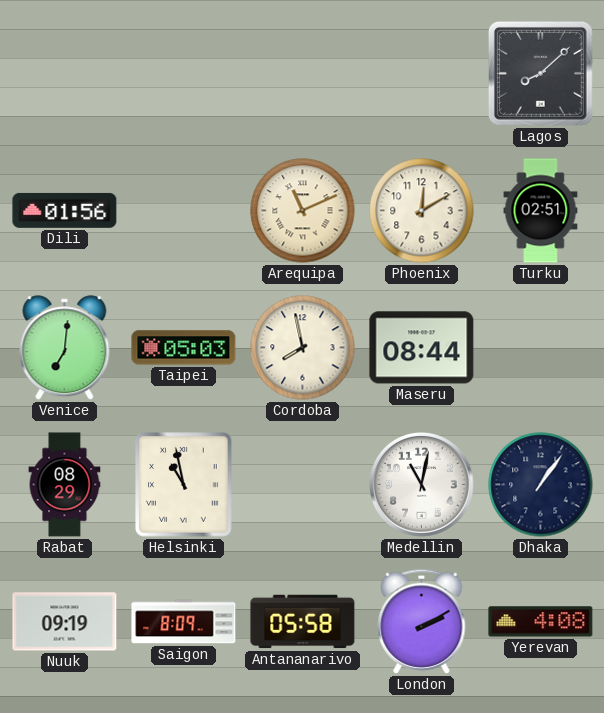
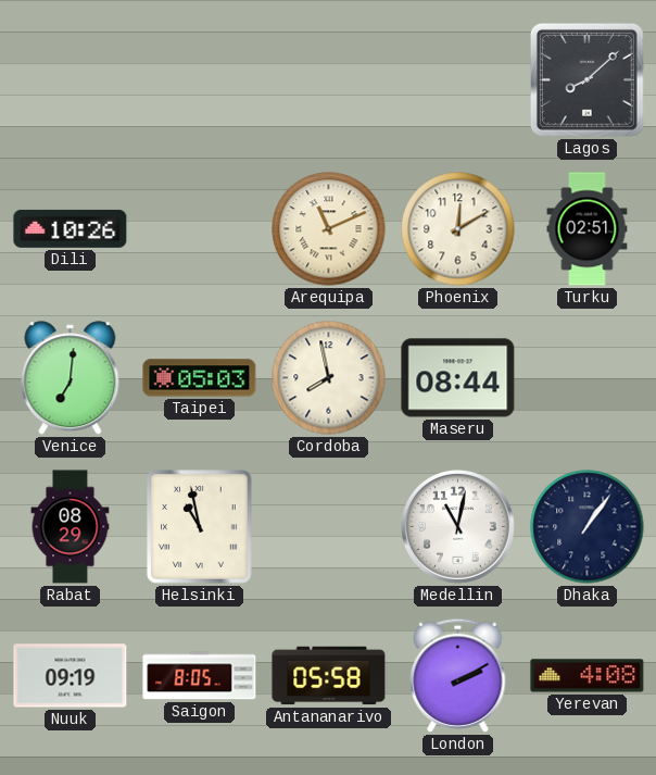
Dili: 01:56 -> 10:26 (71, 228)
Saigon: 8:09 -> 8:05 (200, 676)
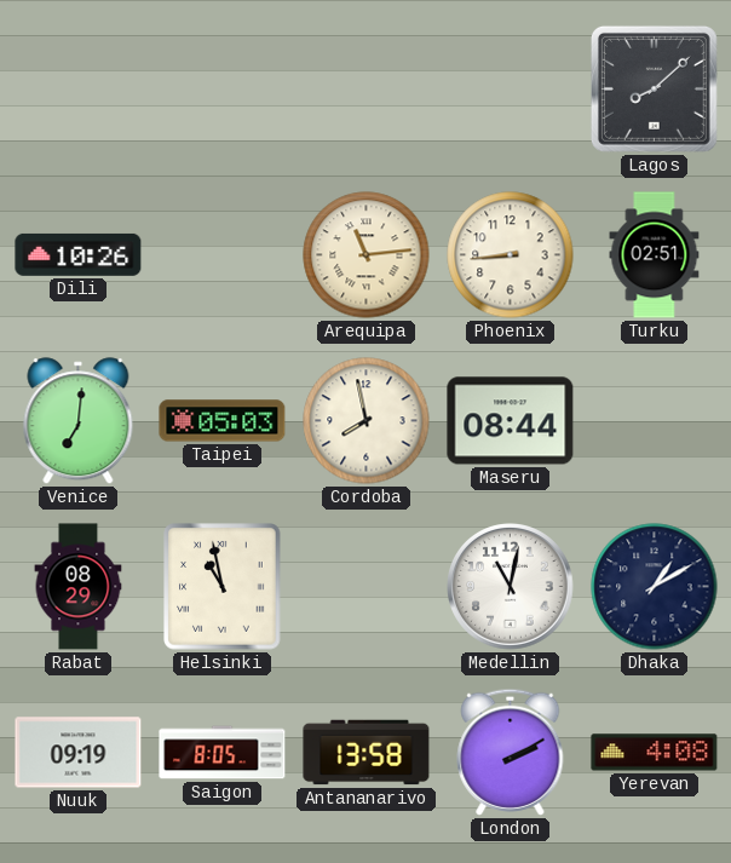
Arequipa: 11:11 -> 11:14 (367, 255)
Phoenix: 12:10 -> 8:44 (511, 255)
Dhaka: 1:06 -> 1:10 (655, 587)
Antananarivo: 05:58 -> 13:58 (367, 753)
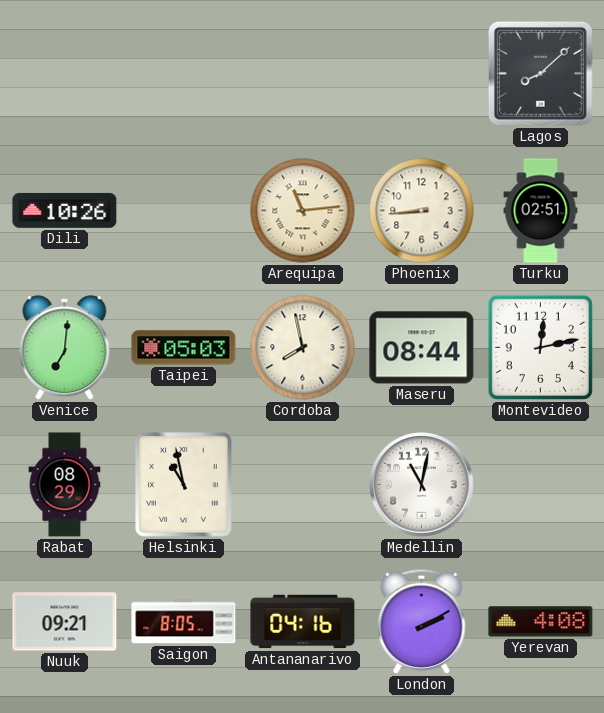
Montevideo: none -> 12:13 (540, 347)
Dhaka: 1:10 -> none (655, 587)
Nuuk: 09:19 -> 09:21 (65, 622)
Antananarivo: 13:58 -> 04:16 (303, 622)
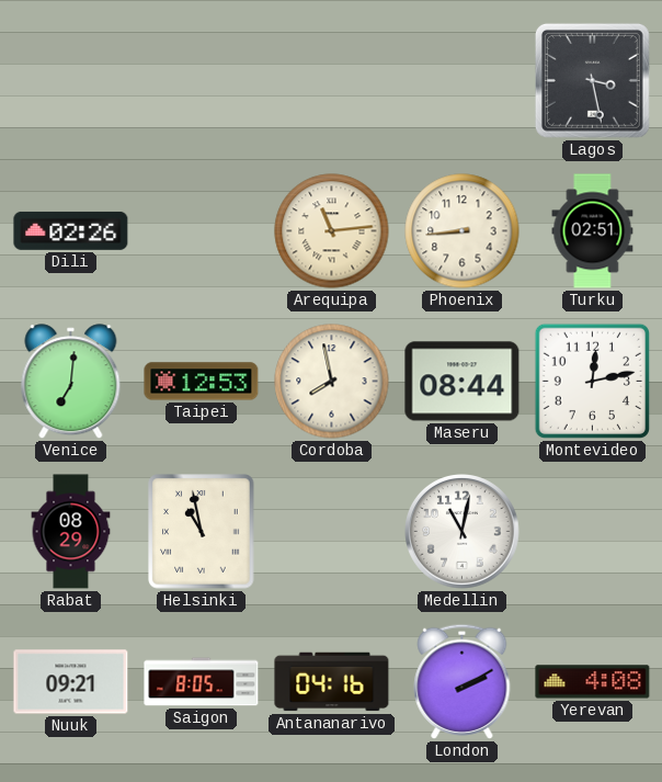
Lagos: 8:08 -> 3:28 (592, 80)
Dili: 10:26 -> 02:26 (71, 230)
Taipei: 05:03 -> 12:53 (202, 382)
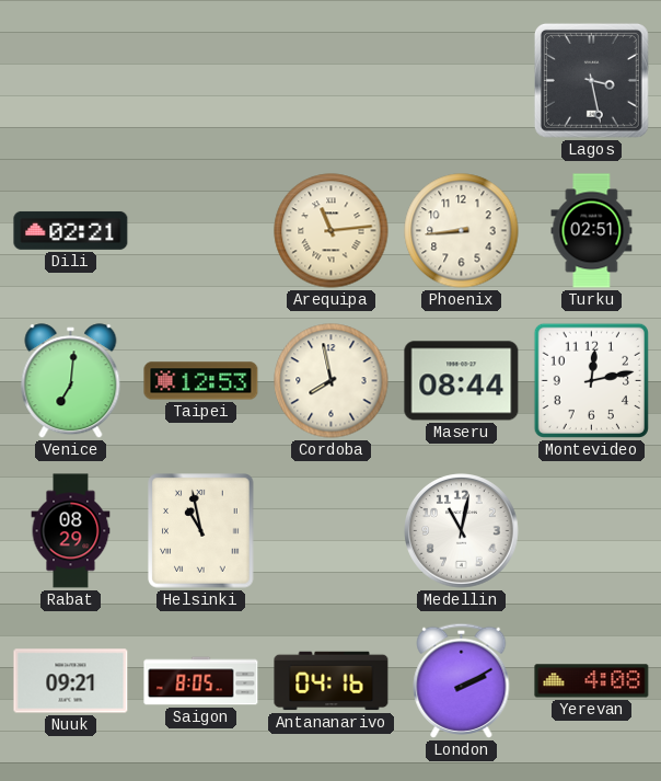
Dili: 02:26 -> 02:21 (71, 230)
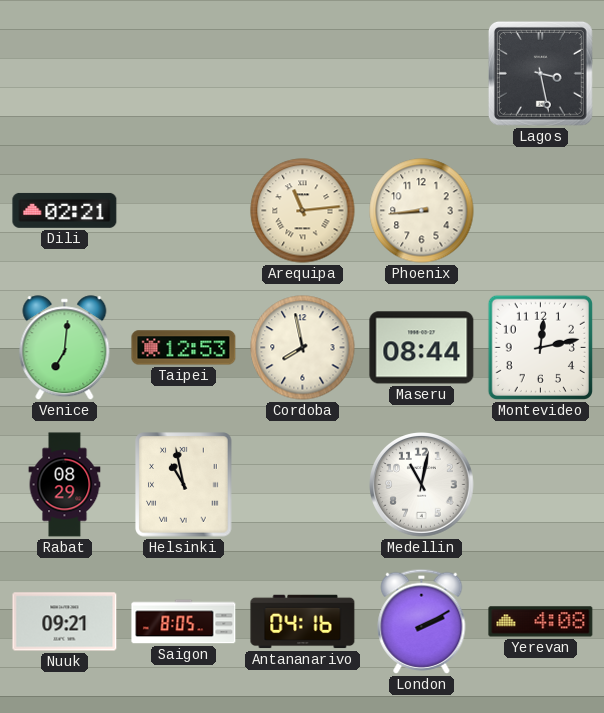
Turku: 02:51 -> none (592, 231)
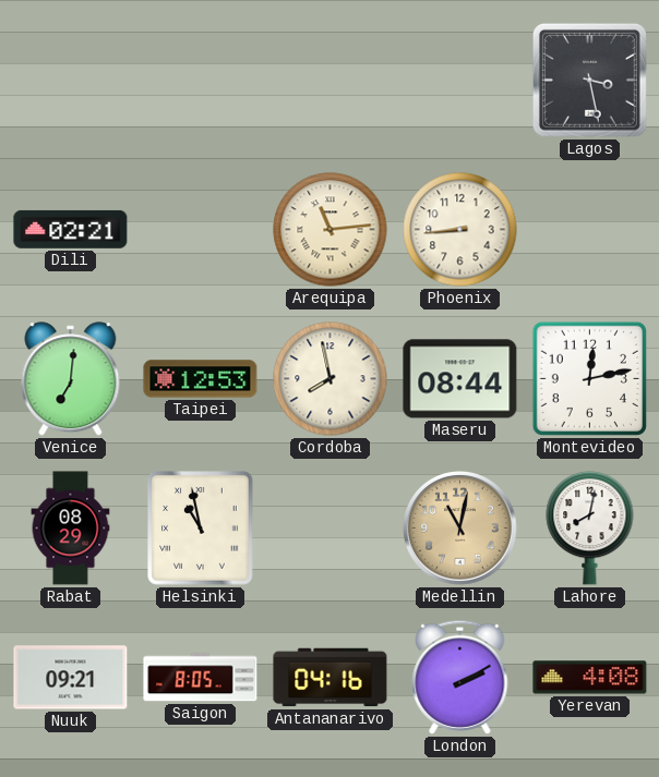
Medellin dial: white -> champagne (460, 529)
Lahore: none -> 8:02 (590, 527)
